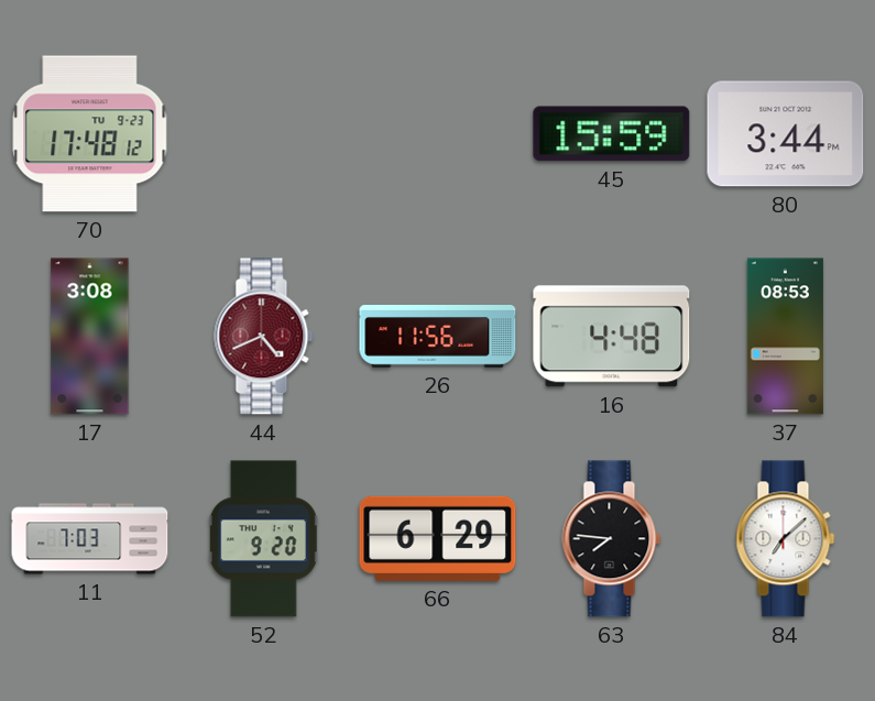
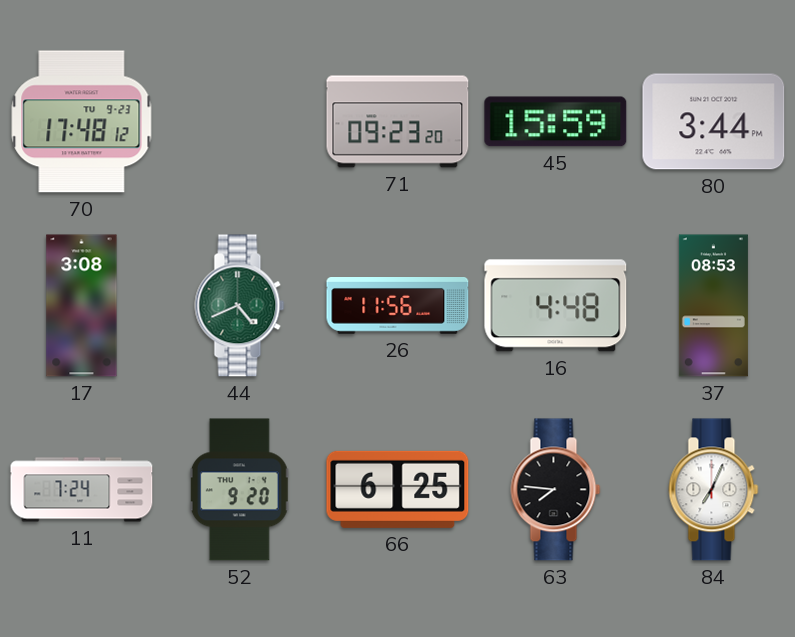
71: none -> 09:23 (398, 122)
44 dial: burgundy -> green (240, 306)
11: 7:03 -> 7:24 (82, 490)
66: 6:29 -> 6:25 (398, 489)
84: 7:08 -> 7:04 (714, 490)
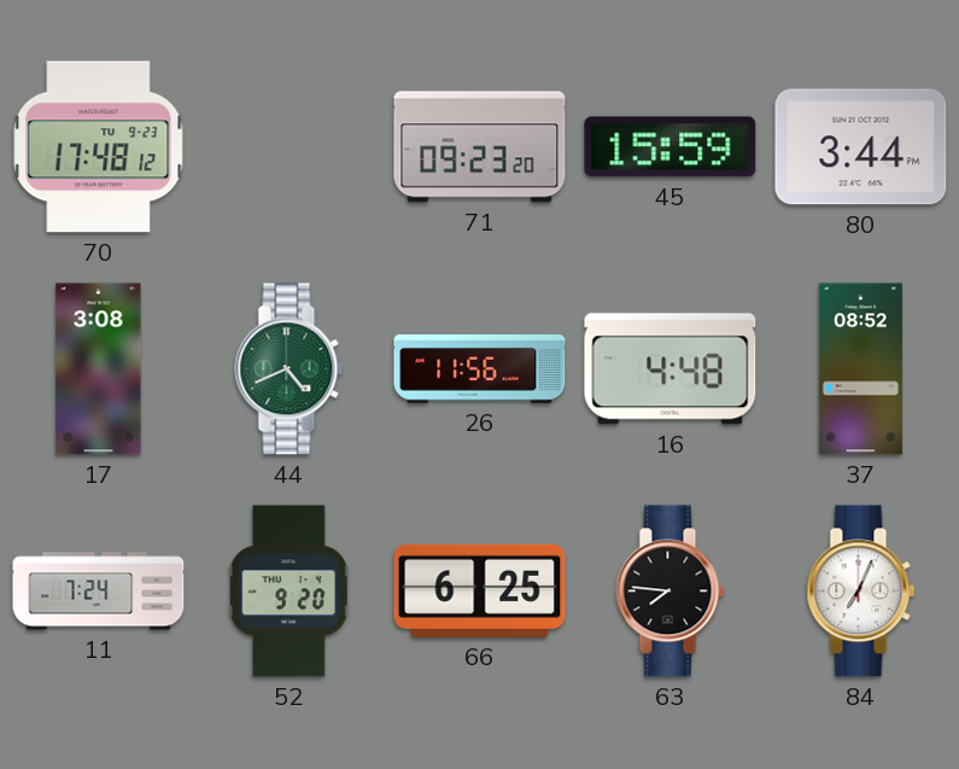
37: 08:53 -> 08:52 (860, 369)
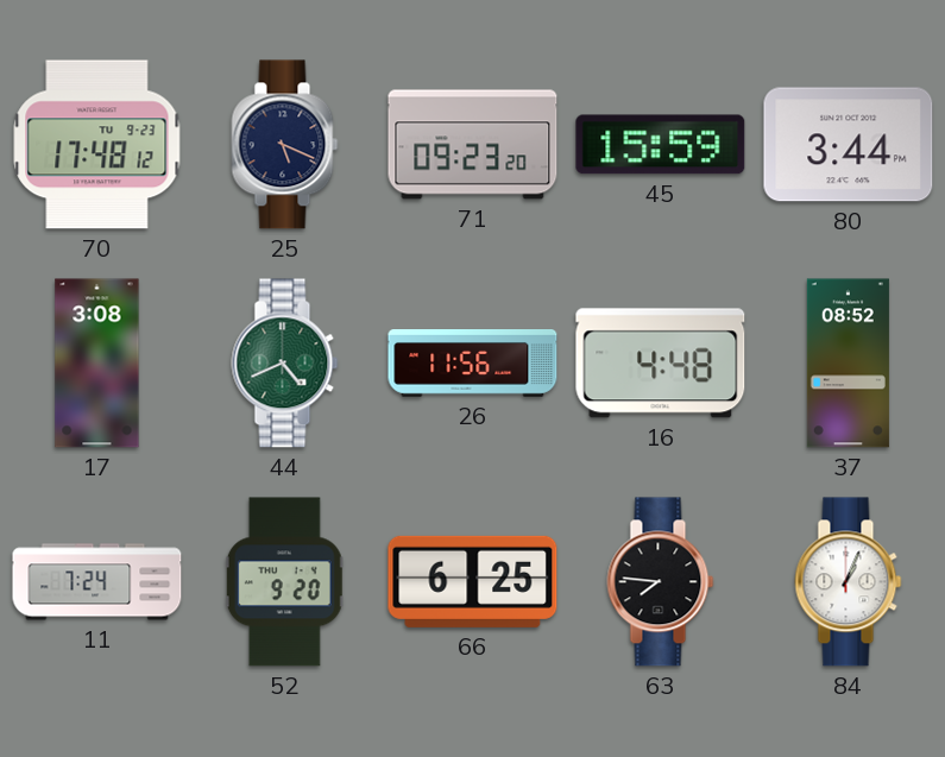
25: none -> 5:19 (285, 145)
84: 7:04 -> 1:04 (849, 582)
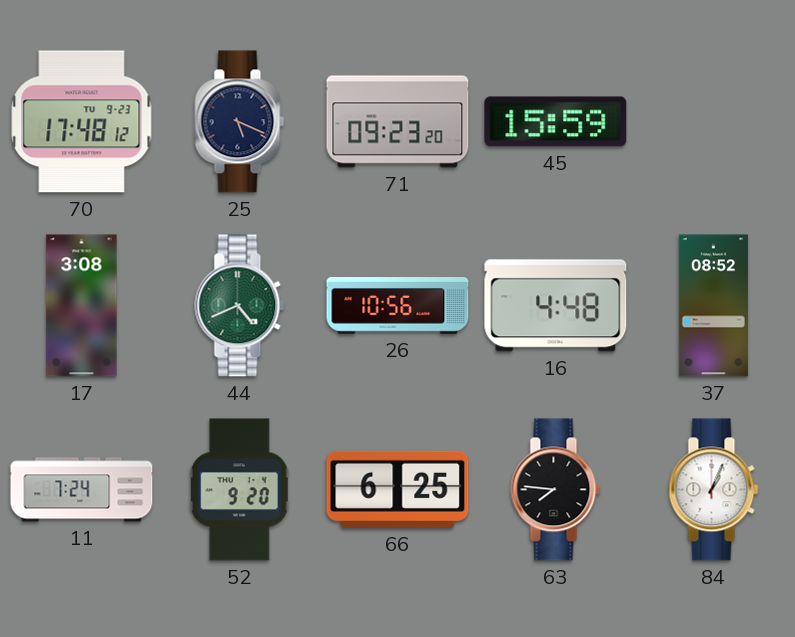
80: 3:44 -> none (849, 145)
26: 11:56 -> 10:56 (398, 306)
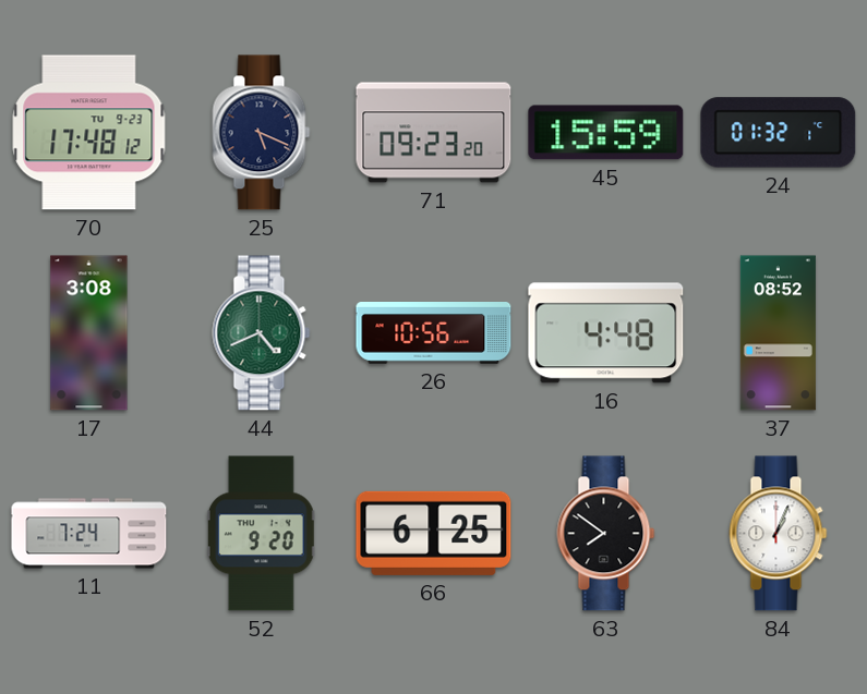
24: none -> 01:32 (779, 133)
63: 7:46 -> 7:51 (606, 534)
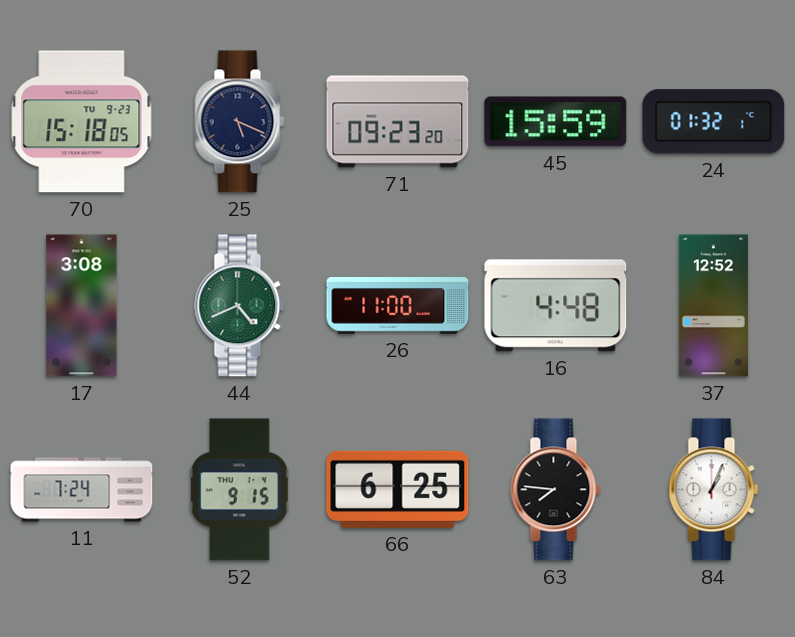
70: 17:48 -> 15:18 (82, 122)
26: 10:56 -> 11:00 (398, 306)
37: 08:52 -> 12:52 (713, 306)
52: 9:20 -> 9:15 (239, 490)
63: 7:51 -> 7:46 (556, 490)
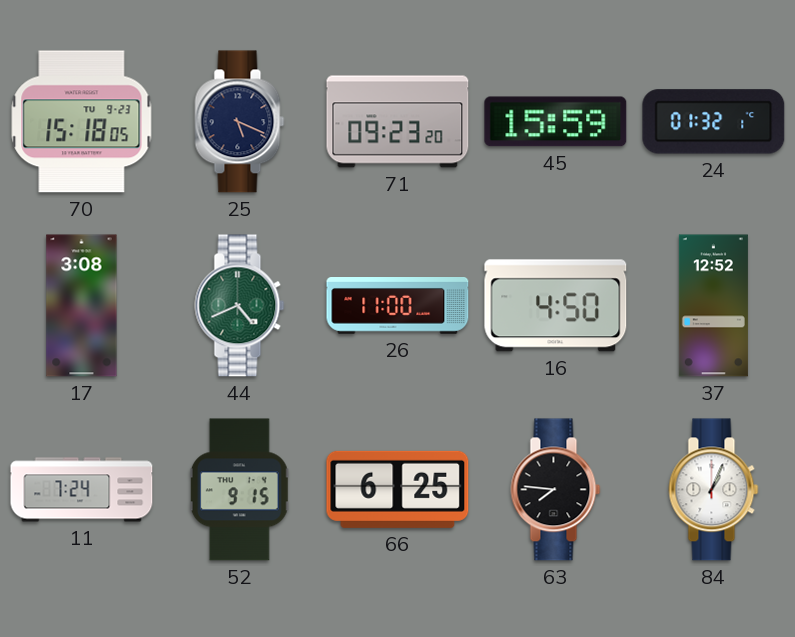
16: 4:48 -> 4:50 (556, 306)
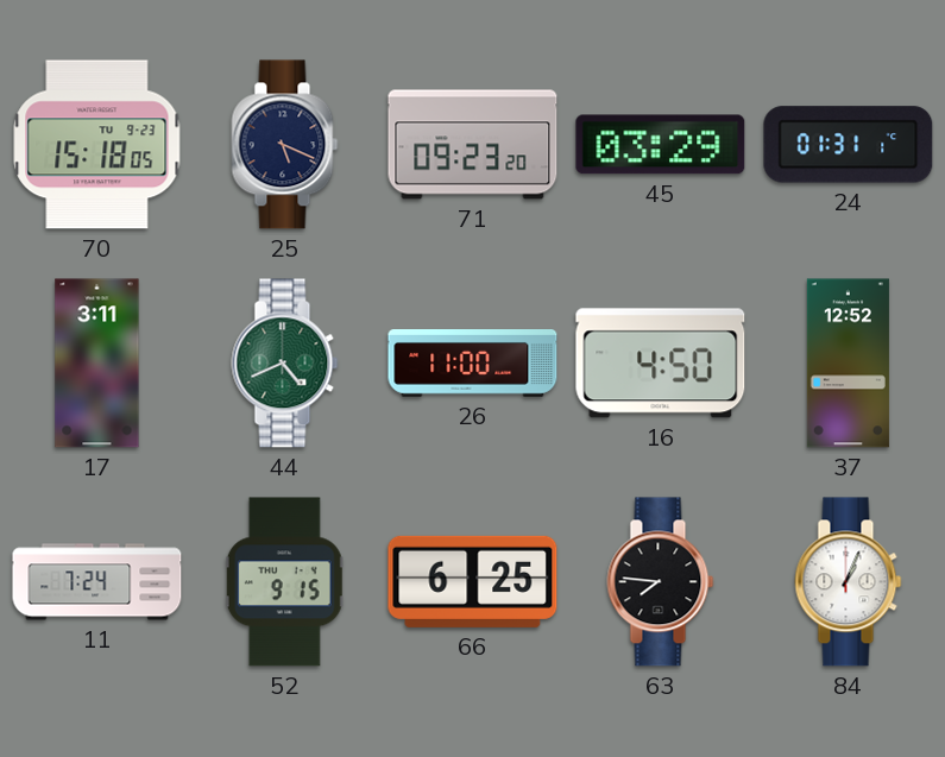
45: 15:59 -> 03:29 (661, 145)
24: 01:32 -> 01:31 (849, 145)
17: 3:08 -> 3:11 (97, 364)
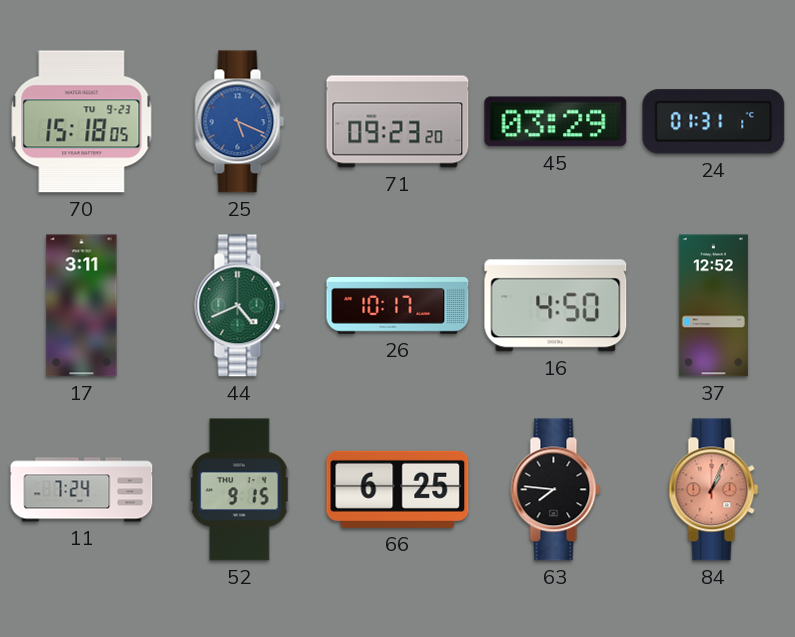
25 dial: navy -> blue (240, 122)
26: 11:00 -> 10:17 (398, 306)
84 dial: white -> salmon (714, 490)
